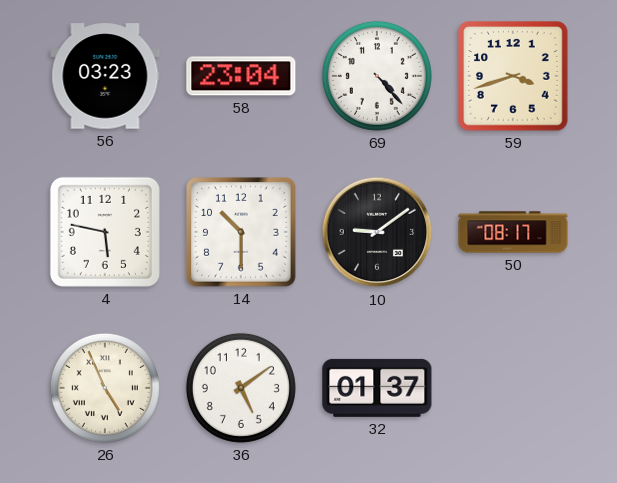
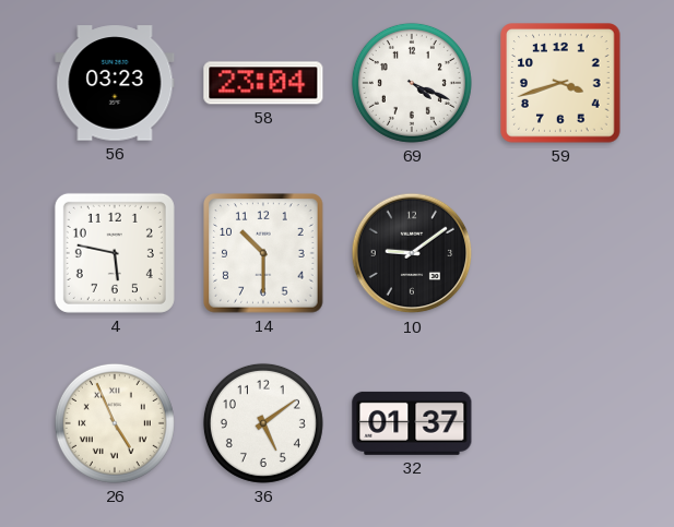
69: 4:23 -> 4:19 (412, 83)
50: 08:17 -> none (513, 232)
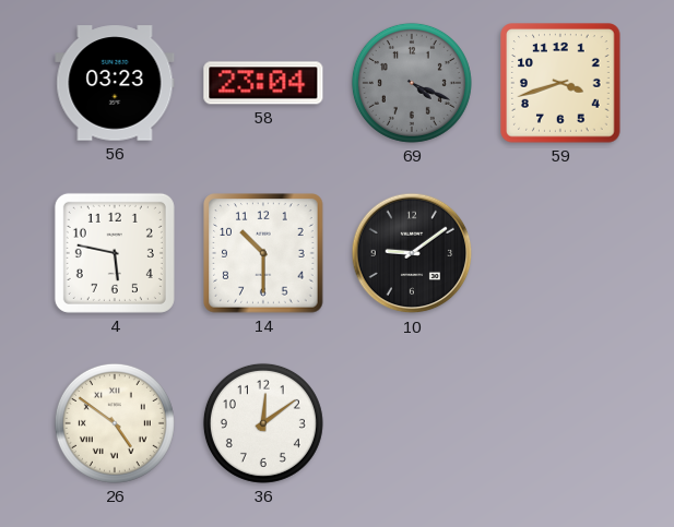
69 dial: white -> grey (412, 83)
26: 4:56 -> 4:51 (115, 423)
36: 5:09 -> 12:09 (263, 423)
32: 01:37 -> none (412, 423)
